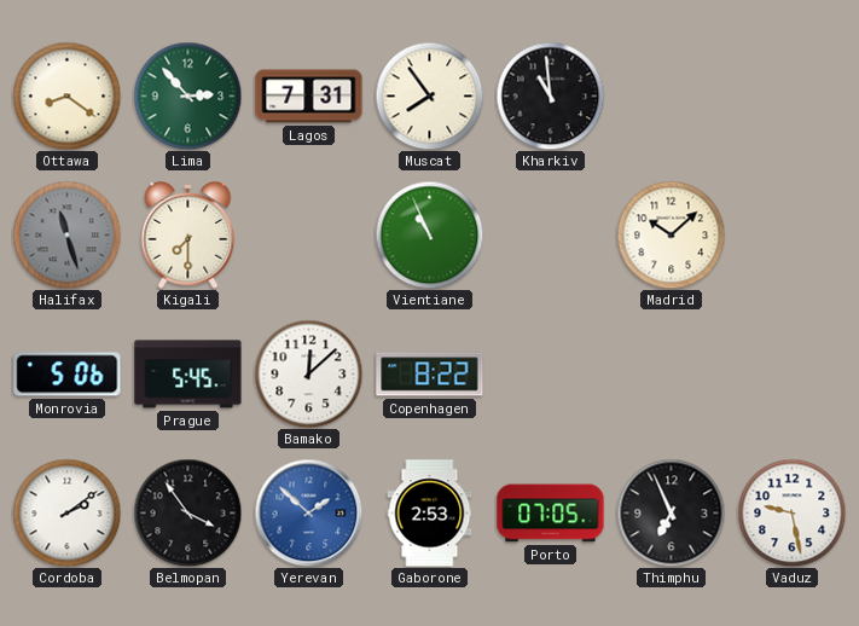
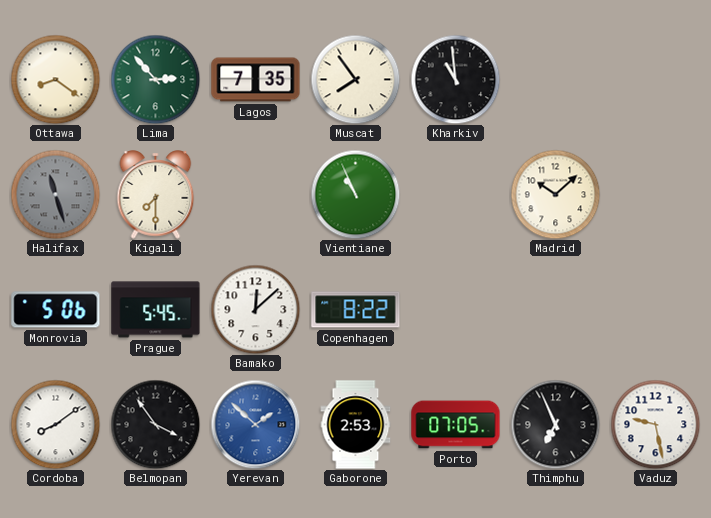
Lagos: 7:31 -> 7:35 (256, 80)
Cordoba: 2:09 -> 8:09 (55, 424)
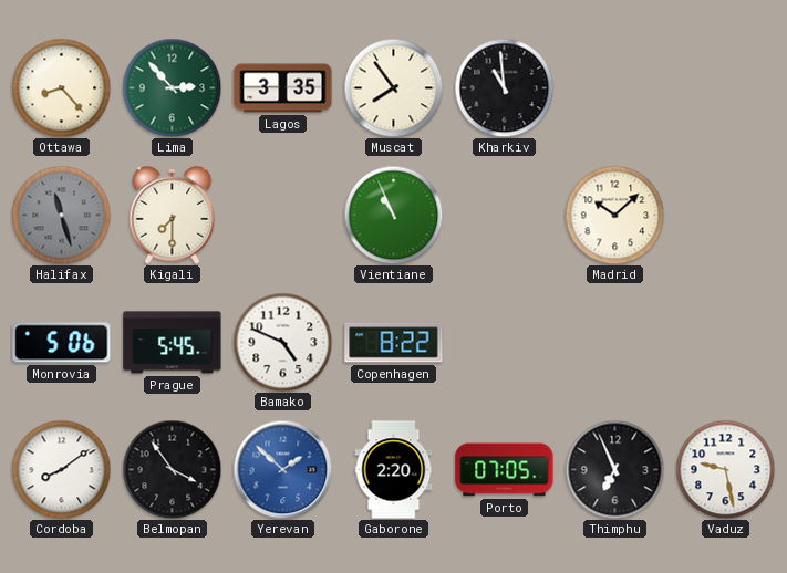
Ottawa: 8:21 -> 8:23 (61, 87)
Lagos: 7:35 -> 3:35 (283, 88)
Bamako: 12:08 -> 4:49 (282, 342)
Gaborone: 2:53 -> 2:20 (394, 470)
